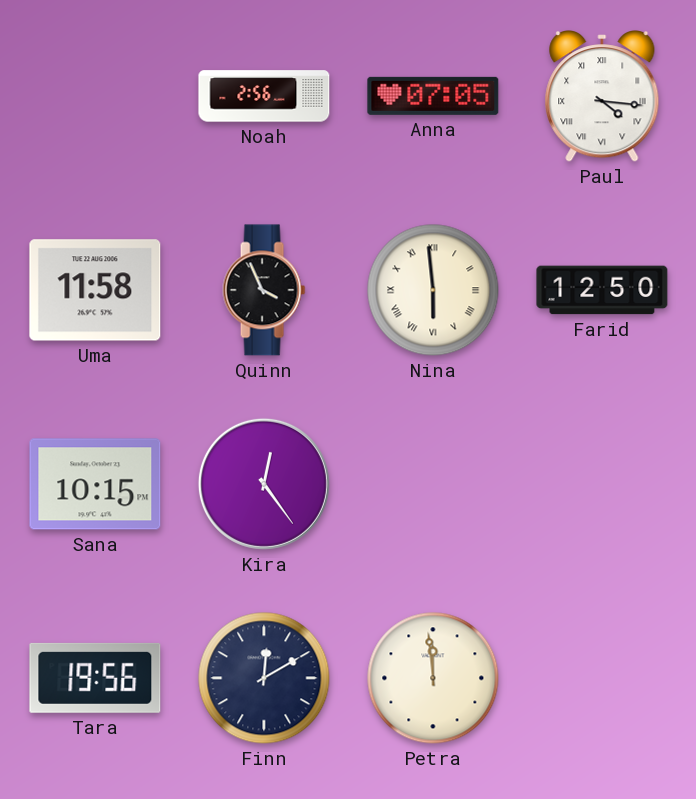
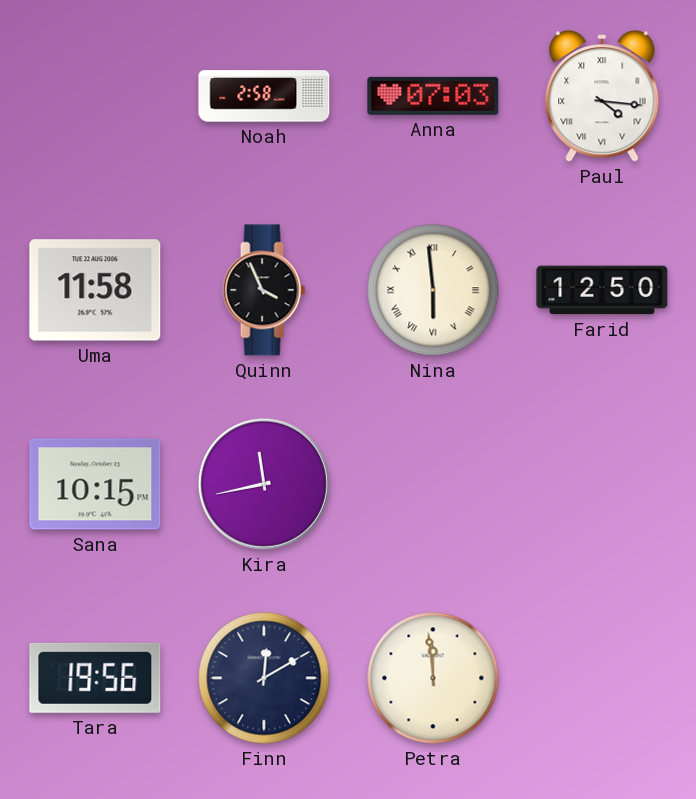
Noah: 2:56 -> 2:58 (264, 96)
Anna: 07:05 -> 07:03 (433, 96)
Kira: 12:24 -> 11:43 (264, 484)
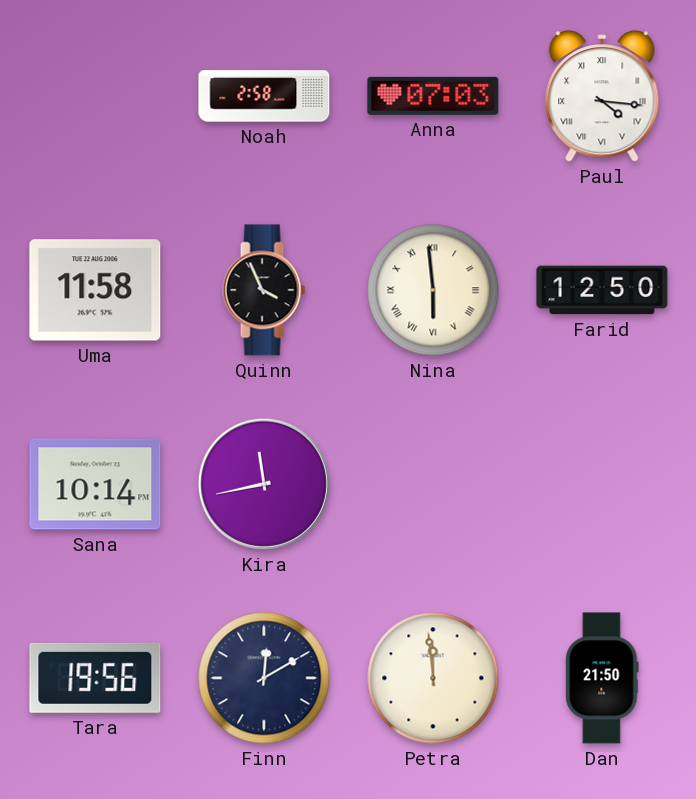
Sana: 10:15 -> 10:14 (95, 484)
Dan: none -> 21:50 (602, 678)
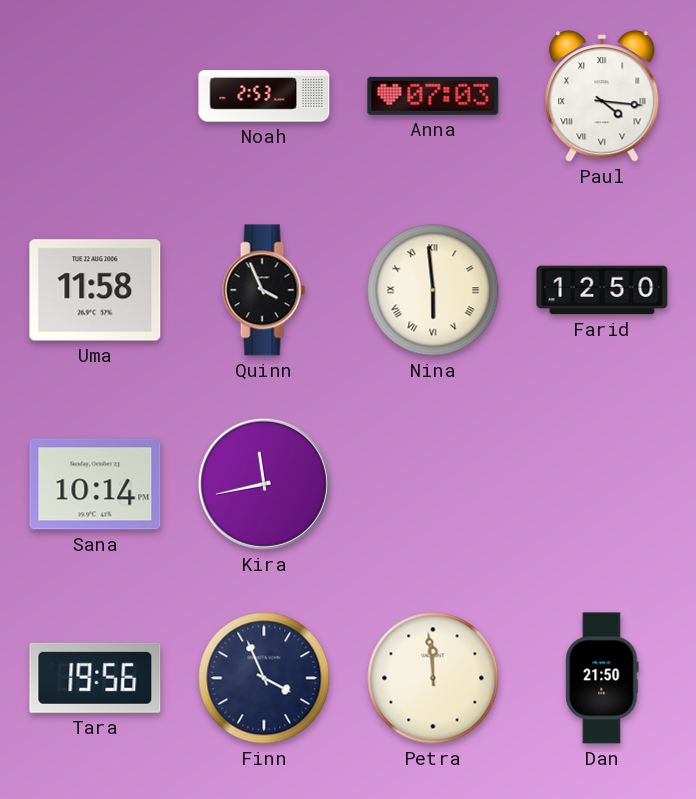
Noah: 2:58 -> 2:53 (264, 96)
Finn: 12:10 -> 3:56 (264, 678)
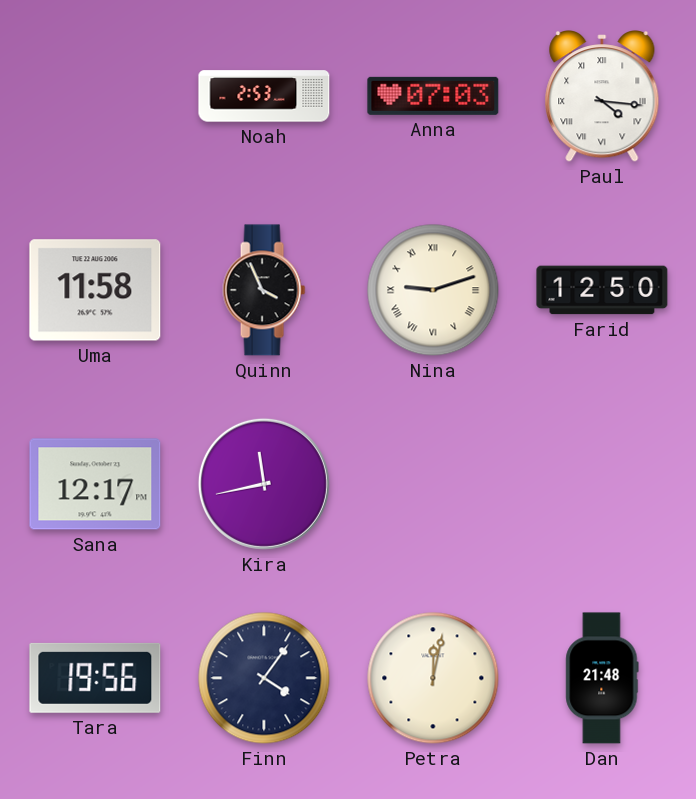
Nina: 5:59 -> 9:12 (433, 290)
Sana: 10:14 -> 12:17 (95, 484)
Finn: 3:56 -> 4:06 (264, 678)
Petra: 11:59 -> 12:02 (433, 678)
Dan: 21:50 -> 21:48 (602, 678)
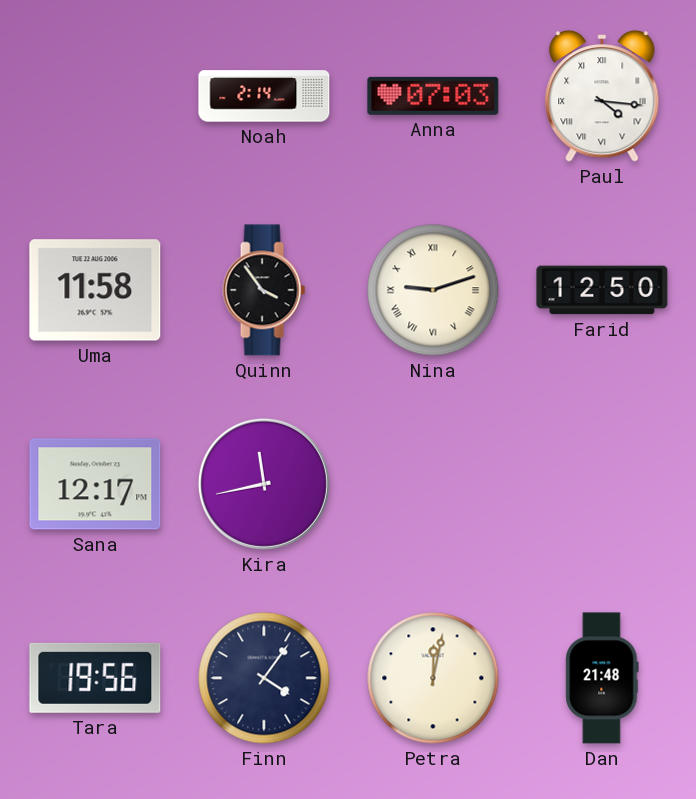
Noah: 2:53 -> 2:14 (264, 96)
Quinn: 3:56 -> 3:54 (264, 290)
